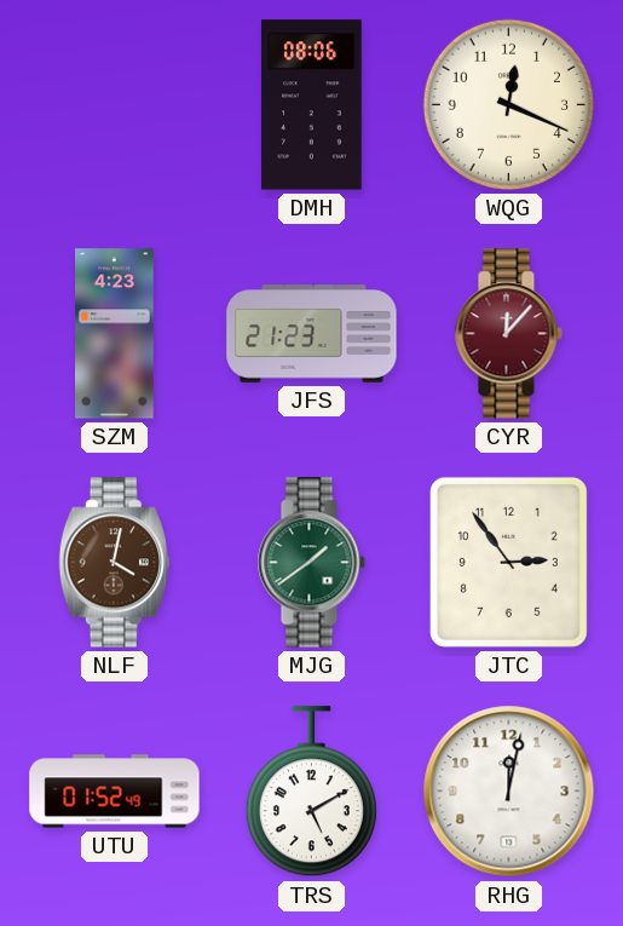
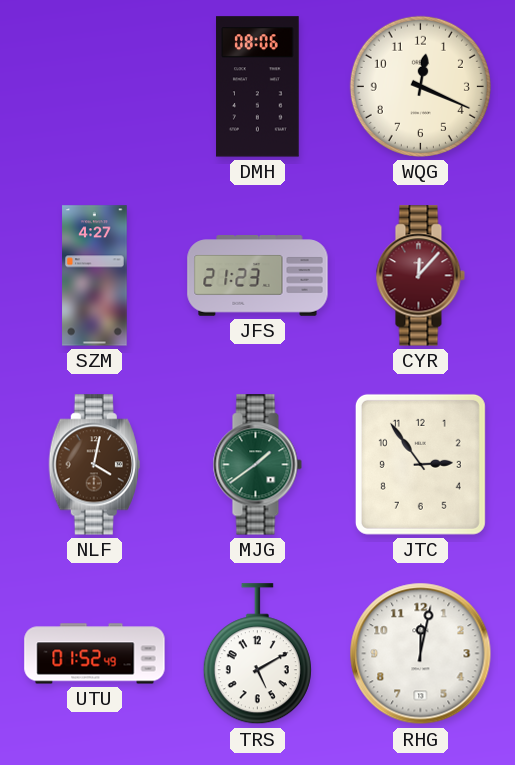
SZM: 4:23 -> 4:27 (95, 276)
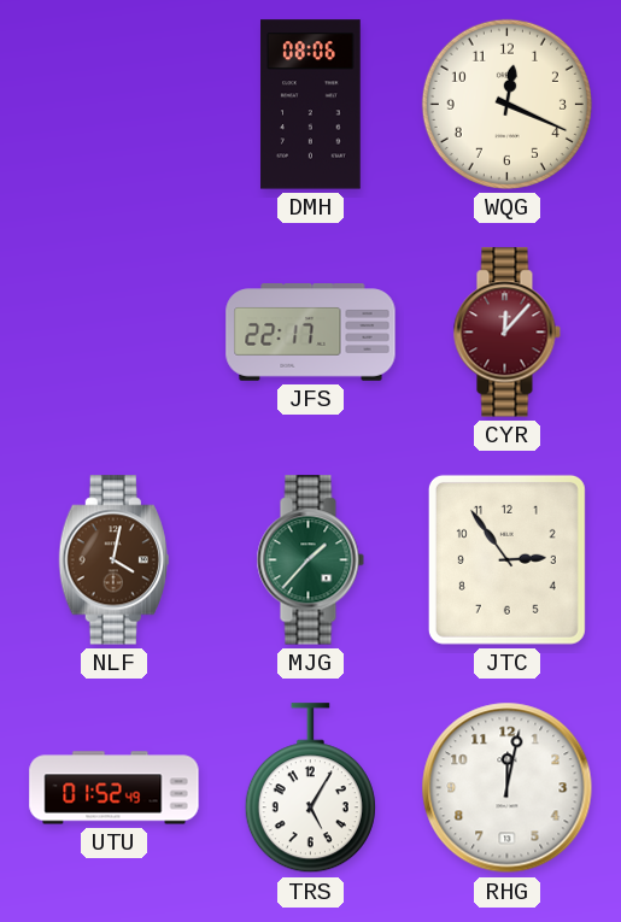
SZM: 4:27 -> none (95, 276)
JFS: 21:23 -> 22:17 (311, 333)
MJG: 1:39 -> 1:37 (310, 560)
TRS: 5:10 -> 5:05 (310, 788)
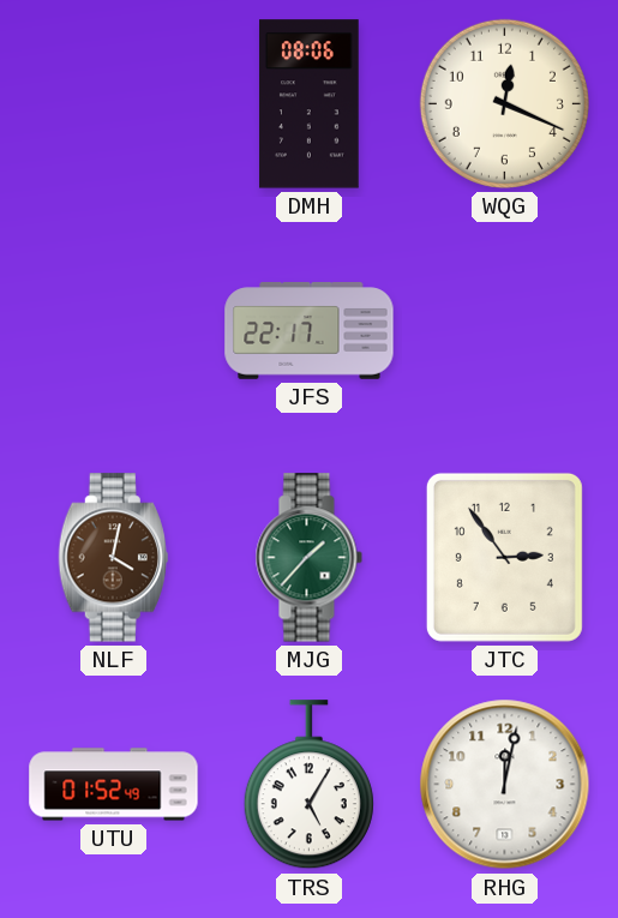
CYR: 12:07 -> none (506, 333)
